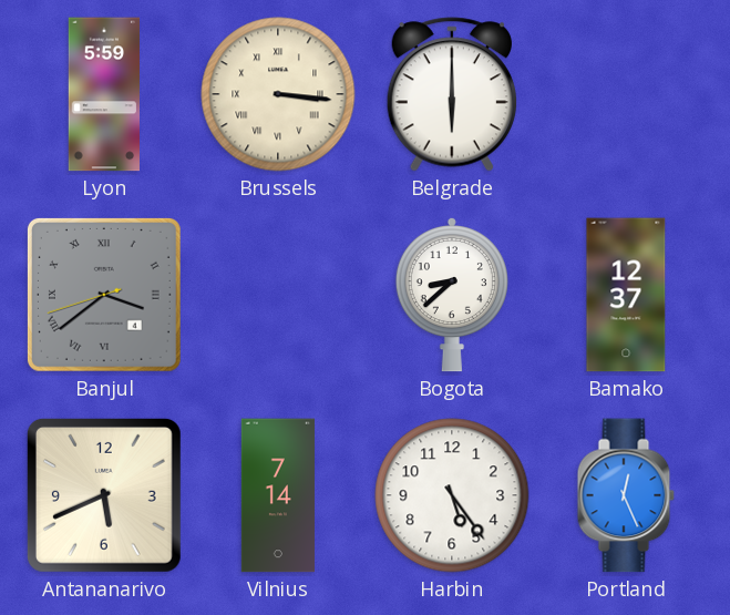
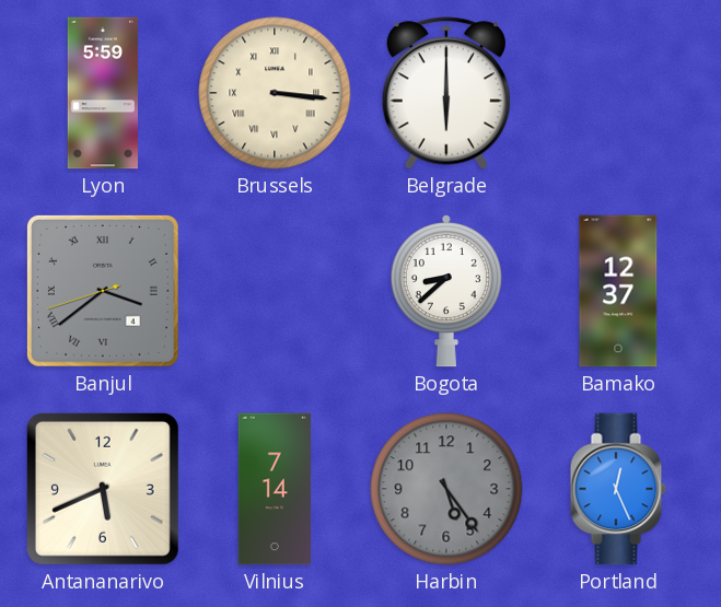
Harbin dial: white -> grey (446, 489)
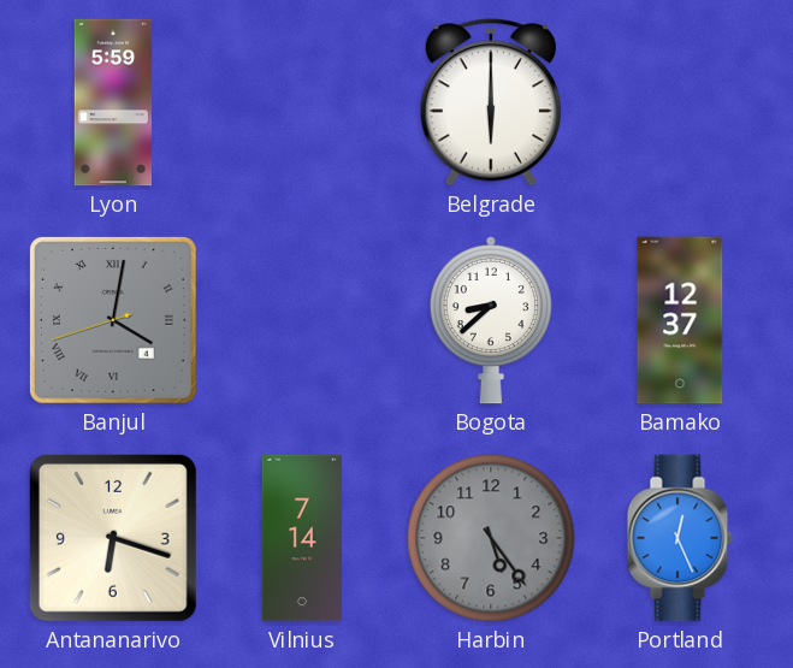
Brussels: 3:16 -> none (275, 93)
Banjul: 3:38 -> 4:01 (113, 320)
Antananarivo: 5:41 -> 6:18 (113, 538)
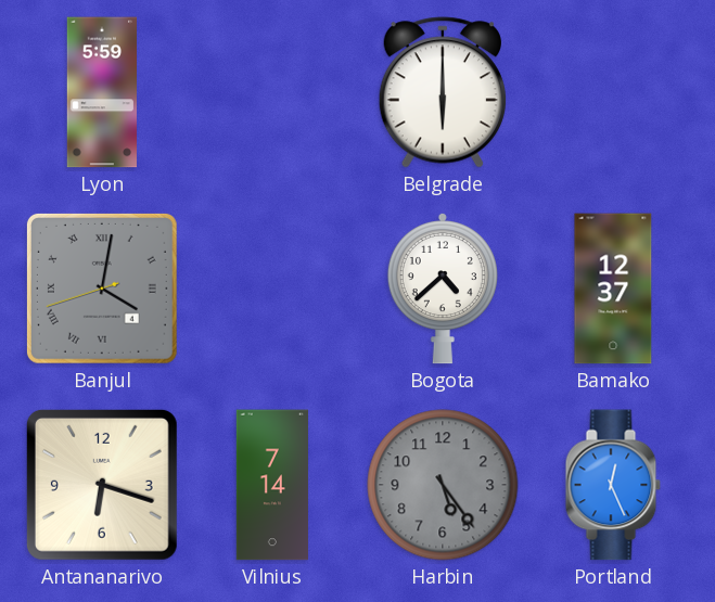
Bogota: 8:38 -> 4:38 (443, 289)
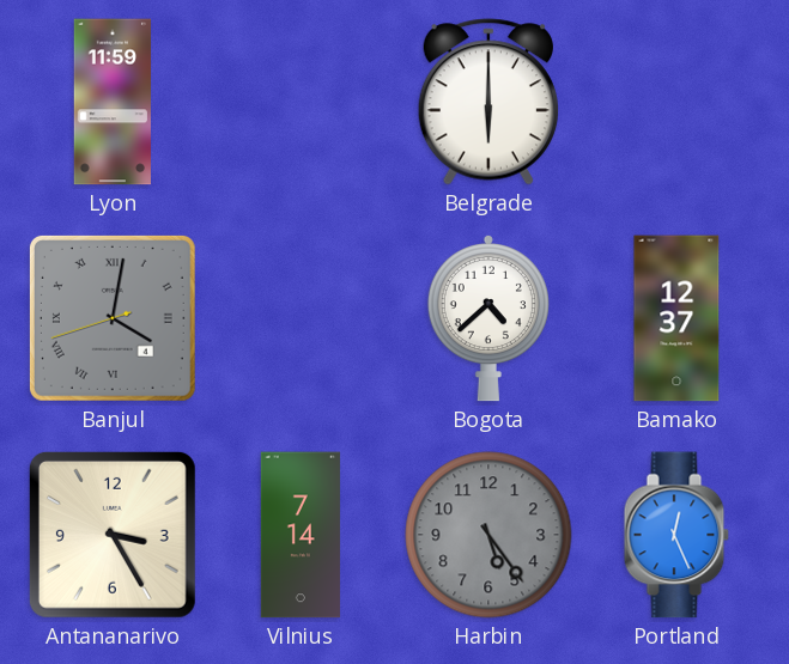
Lyon: 5:59 -> 11:59 (113, 102)
Antananarivo: 6:18 -> 3:25 (113, 535)
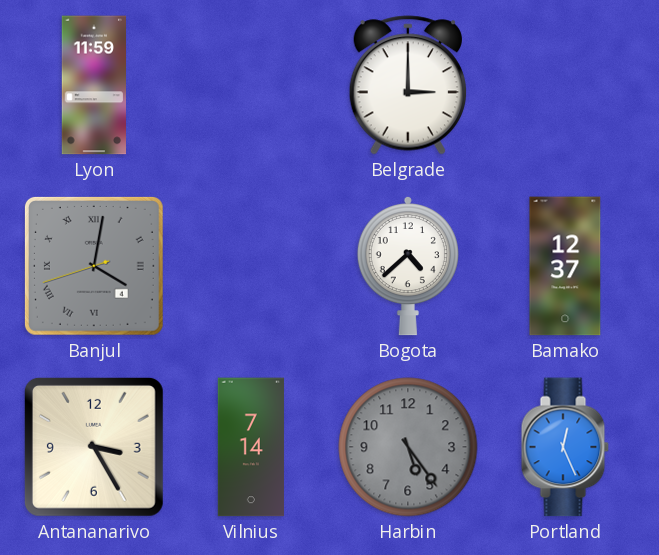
Belgrade: 6:00 -> 3:00 (408, 85)
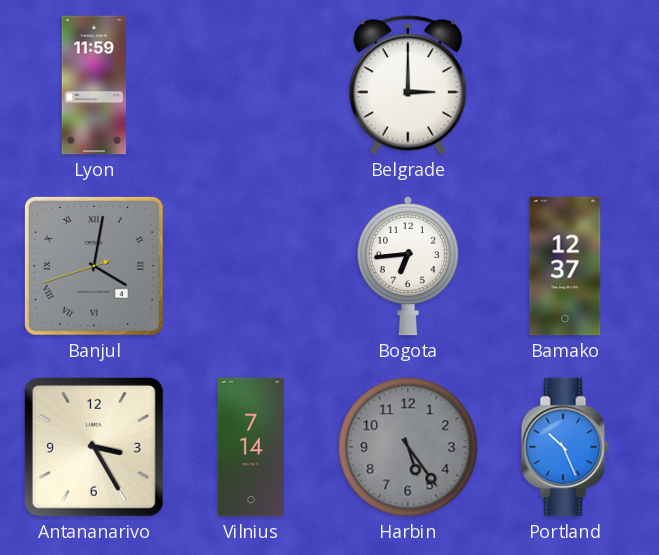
Bogota: 4:38 -> 6:44 (408, 266)
Portland: 12:26 -> 10:26 (565, 447)
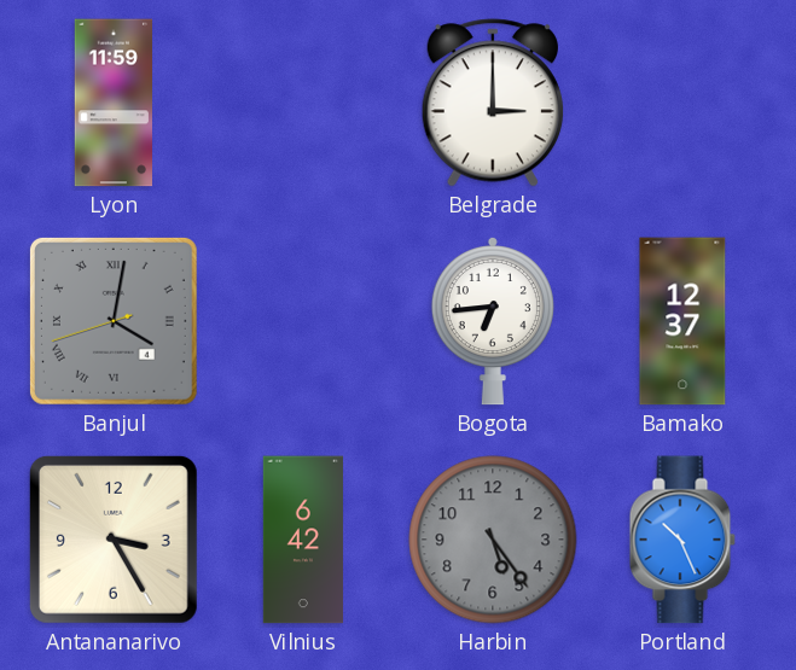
Vilnius: 7:14 -> 6:42 (303, 540)
